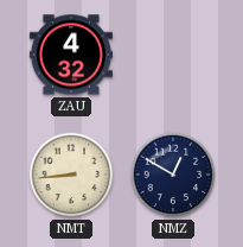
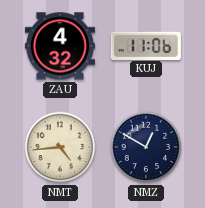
KUJ: none -> 11:06 (146, 45)
NMT: 8:44 -> 4:44 (60, 147)
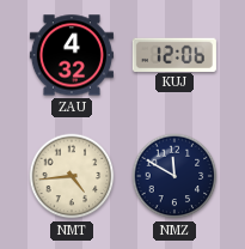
KUJ: 11:06 -> 12:06 (174, 54)
NMZ: 12:50 -> 11:50 (174, 176)
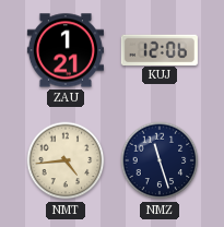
ZAU: 4:32 -> 1:21 (66, 50)
NMZ: 11:50 -> 11:27 (160, 160)
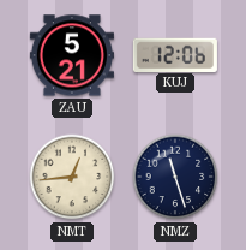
ZAU: 1:21 -> 5:21 (72, 55)
NMT: 4:44 -> 12:44 (72, 177)
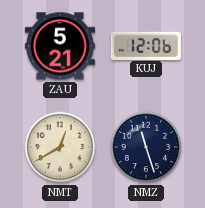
NMT: 12:44 -> 12:40 (60, 147)
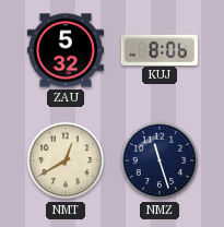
ZAU: 5:21 -> 5:32 (66, 50)
KUJ: 12:06 -> 8:06 (160, 49)
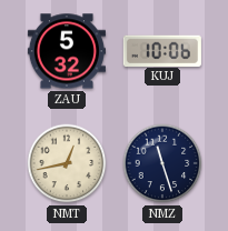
KUJ: 8:06 -> 10:06 (162, 50)
NMT: 12:40 -> 12:43 (67, 163)
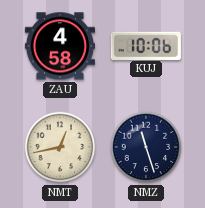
ZAU: 5:32 -> 4:58 (60, 46)
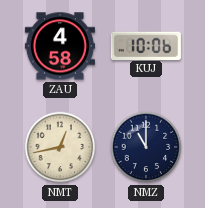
NMZ: 11:27 -> 11:00 (146, 147)
